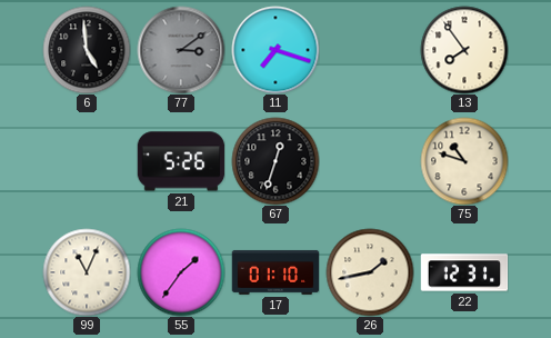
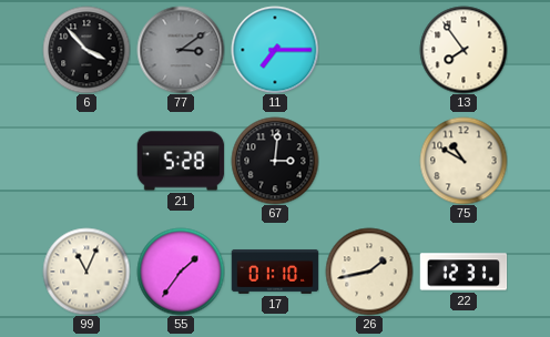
6: 4:59 -> 3:53 (86, 50)
11: 7:18 -> 7:15 (275, 50)
21: 5:26 -> 5:28 (181, 161)
67: 12:33 -> 3:01 (275, 161)
75: 10:48 -> 10:50 (464, 161)
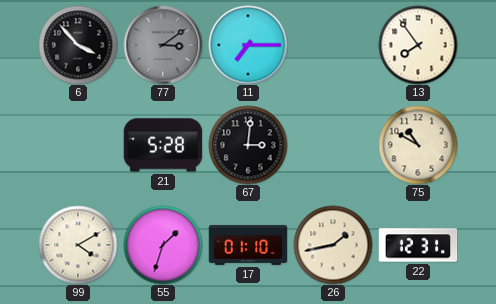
99: 11:04 -> 4:10 (78, 245)
55: 1:36 -> 1:33 (163, 245)
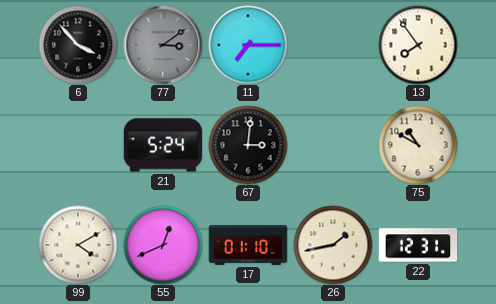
21: 5:28 -> 5:24 (163, 145)
55: 1:33 -> 12:41 (163, 245)
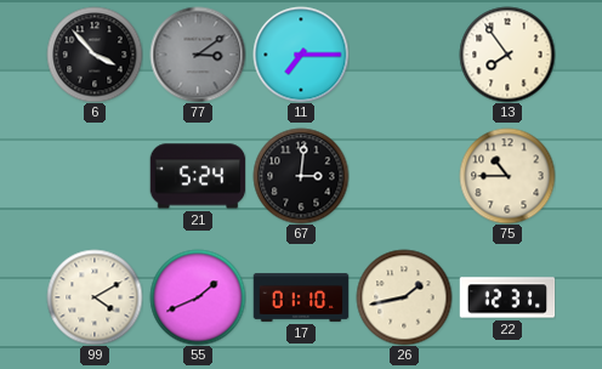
75: 10:50 -> 10:45 (507, 176)
55: 12:41 -> 1:41 (198, 297)
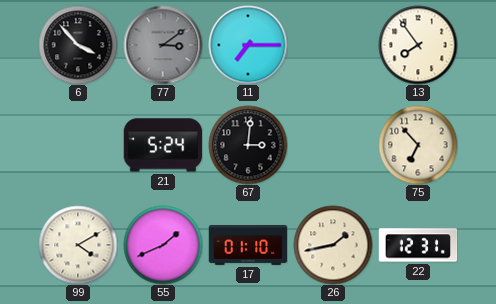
75: 10:45 -> 6:53 (418, 145)
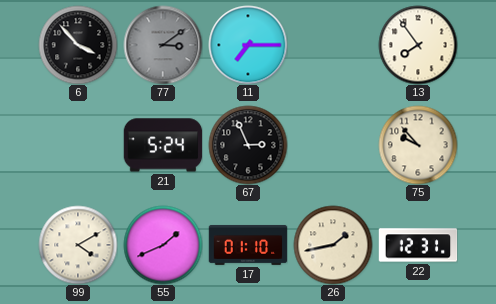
67: 3:01 -> 2:56 (248, 145)
75: 6:53 -> 9:53 (418, 145)
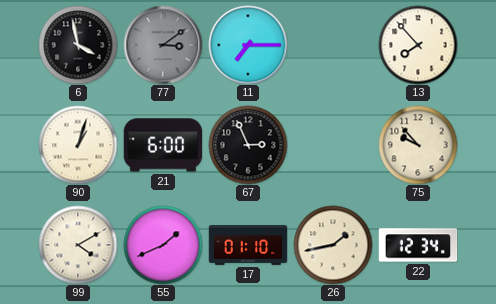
6: 3:53 -> 3:58 (78, 45)
13: 7:54 -> 7:53 (418, 45)
90: none -> 1:03 (78, 145)
21: 5:24 -> 6:00 (163, 145)
22: 12:31 -> 12:34 (418, 245)
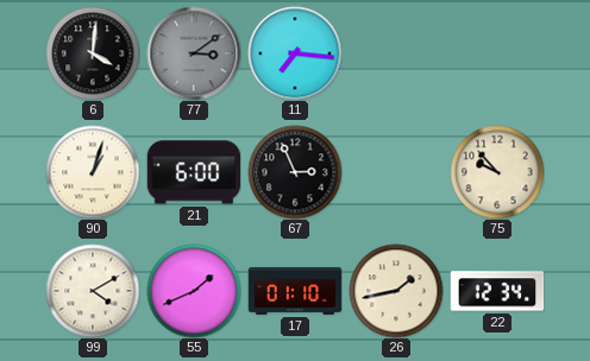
6: 3:58 -> 4:01 (93, 53)
11: 7:15 -> 7:16 (295, 53)
13: 7:53 -> none (418, 45)
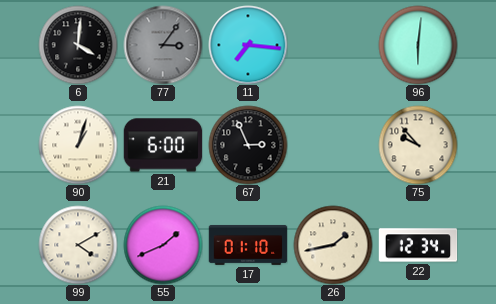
77: 3:09 -> 3:06 (163, 45)
96: none -> 6:01 (418, 45)
